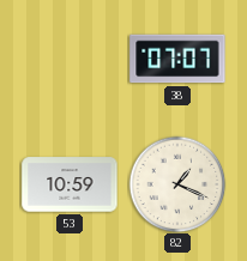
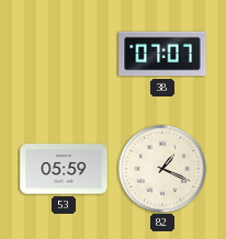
53: 10:59 -> 05:59 (64, 169)
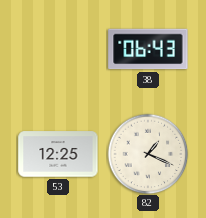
38: 07:07 -> 06:43 (148, 49)
53: 05:59 -> 12:25 (58, 154)
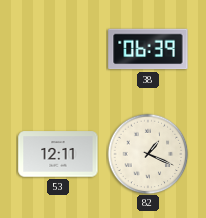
38: 06:43 -> 06:39 (148, 49)
53: 12:25 -> 12:11 (58, 154)
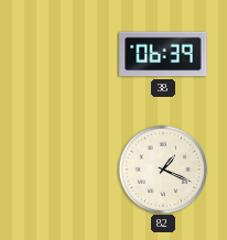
53: 12:11 -> none (58, 154)
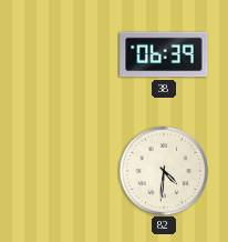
82: 1:19 -> 4:31 (164, 171)
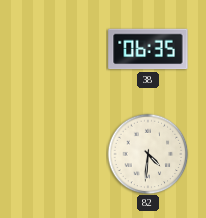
38: 06:39 -> 06:35 (148, 49)
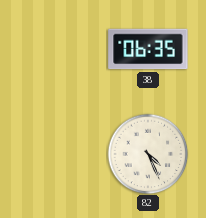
82: 4:31 -> 4:26 (148, 154)
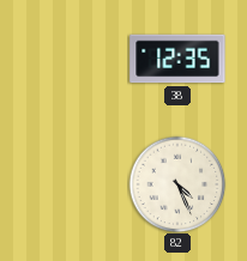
38: 06:35 -> 12:35 (177, 59)
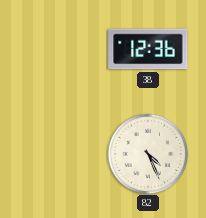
38: 12:35 -> 12:36 (148, 49)
